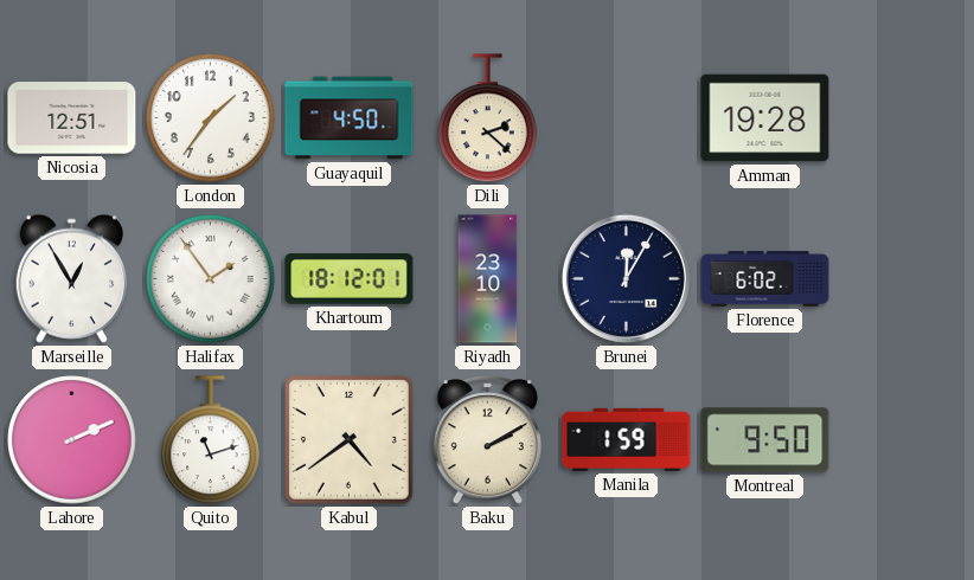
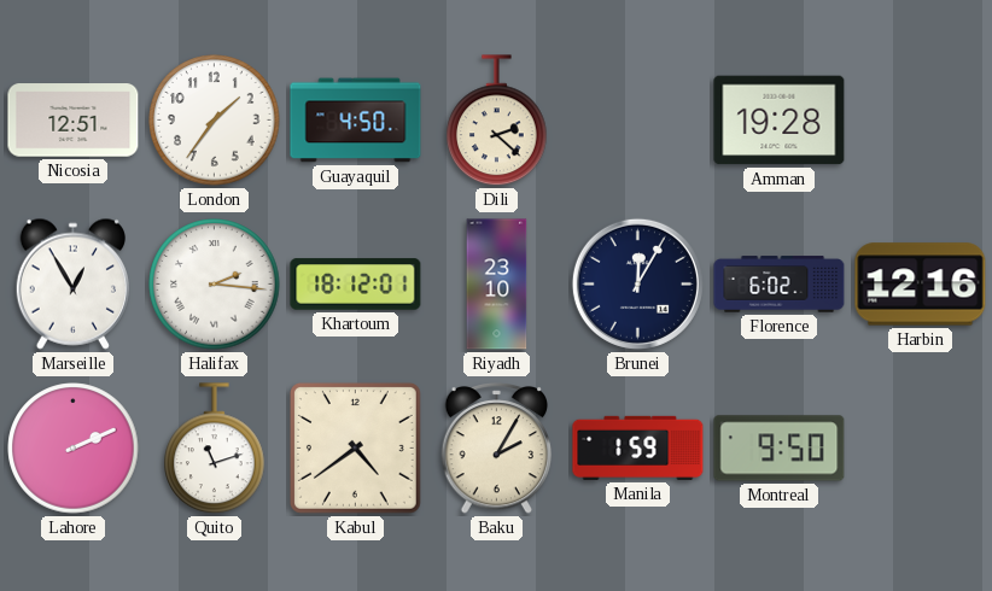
Halifax: 1:54 -> 2:16 (215, 285)
Harbin: none -> 12:16 (921, 285)
Baku: 2:10 -> 2:05 (497, 449)
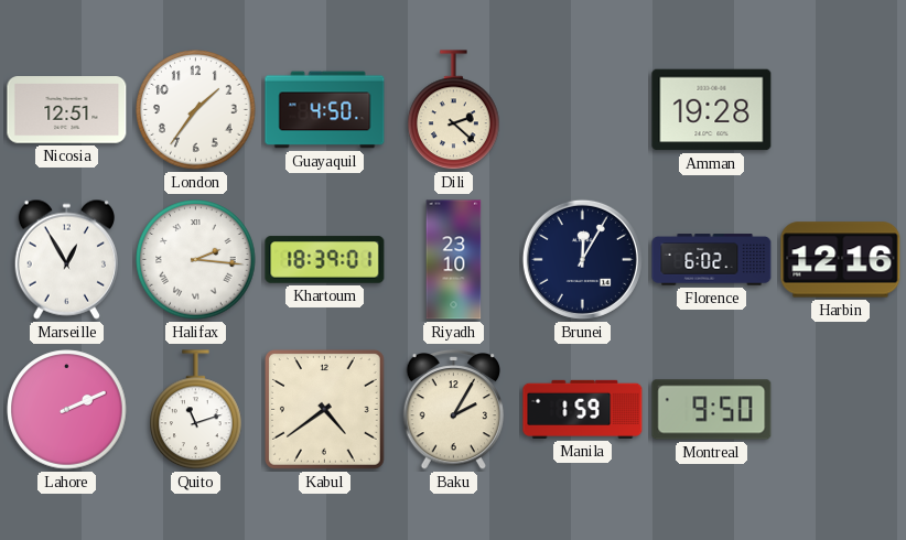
Khartoum: 18:12 -> 18:39 (325, 260)
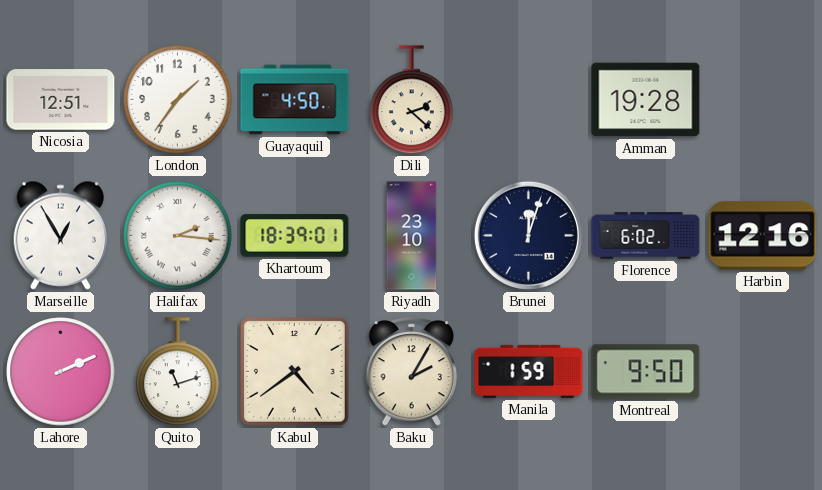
Brunei: 12:05 -> 12:03 (528, 235)
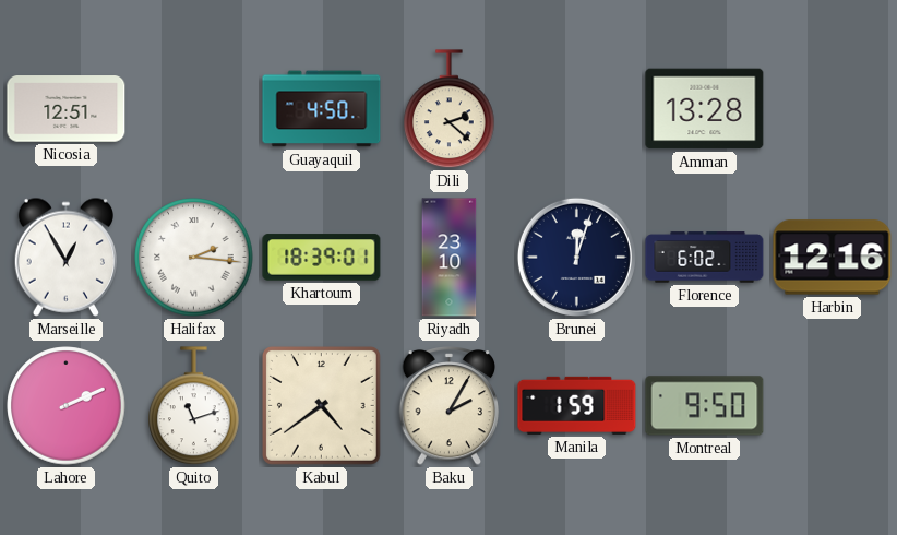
London: 1:36 -> none (178, 100)
Amman: 19:28 -> 13:28 (705, 109)
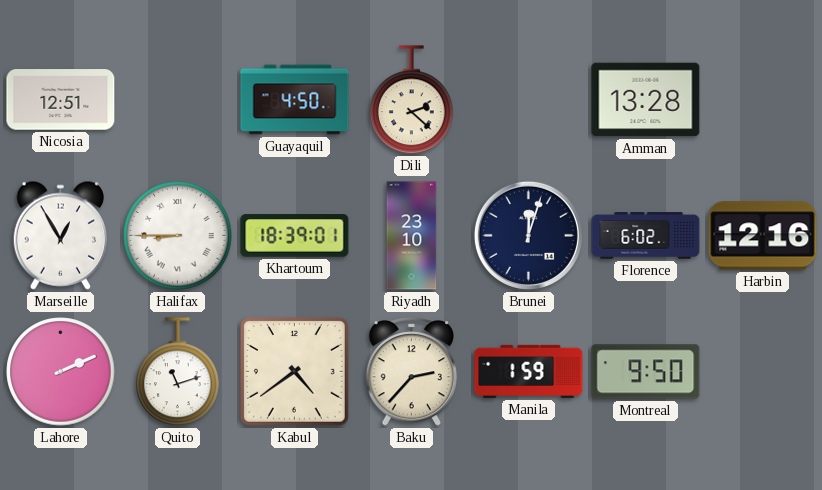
Halifax: 2:16 -> 8:45 (178, 236)
Baku: 2:05 -> 2:37 (412, 372)
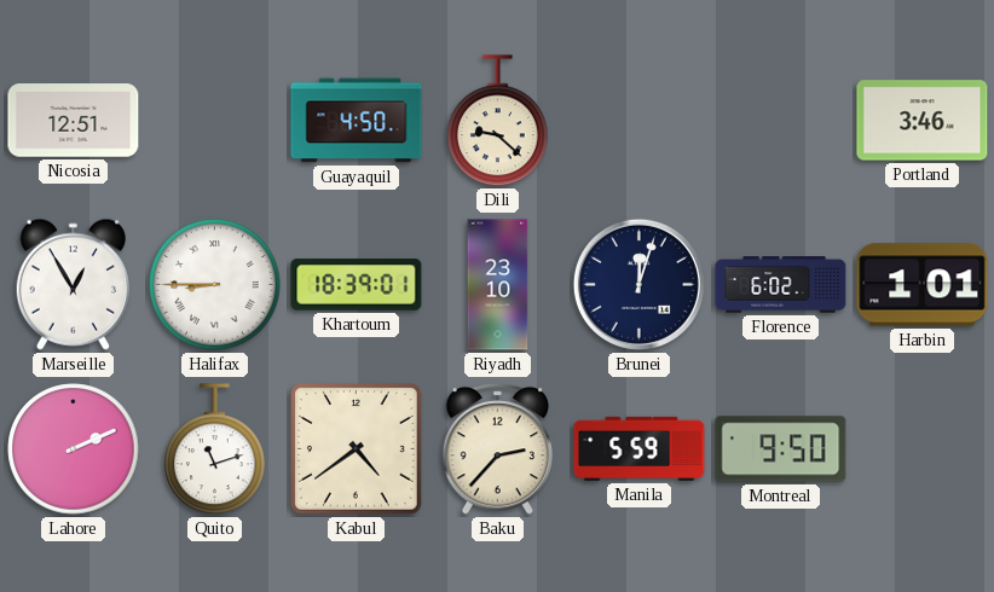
Dili: 2:22 -> 9:22 (498, 121)
Amman: 13:28 -> none (646, 100)
Portland: none -> 3:46 (923, 121)
Harbin: 12:16 -> 1:01 (923, 285)
Manila: 1:59 -> 5:59 (640, 448)
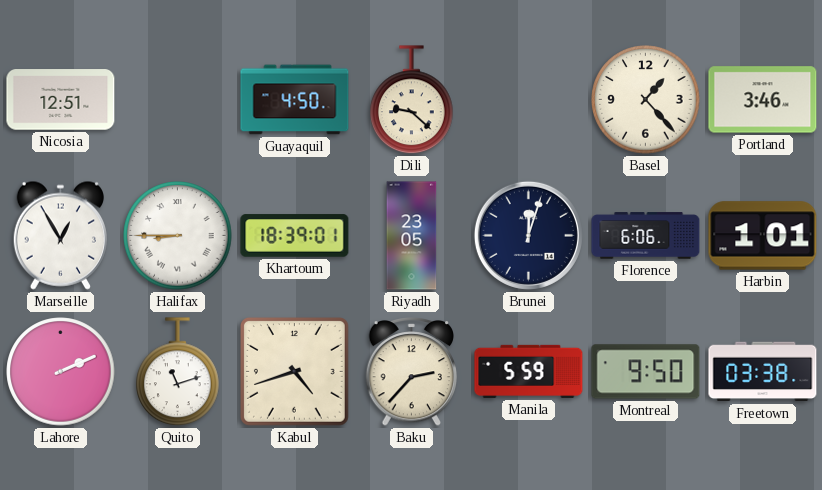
Basel: none -> 1:23 (646, 100)
Riyadh: 23:10 -> 23:05 (412, 236)
Florence: 6:02 -> 6:06 (646, 236)
Kabul: 4:39 -> 4:42 (294, 371)
Freetown: none -> 03:38 (763, 372)
